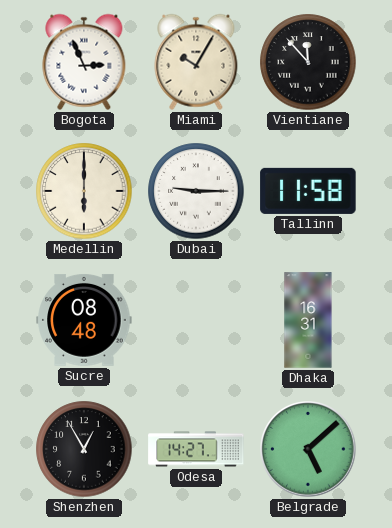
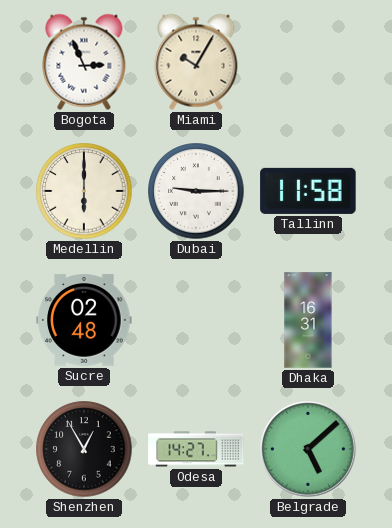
Vientiane: 11:53 -> none (308, 62)
Sucre: 08:48 -> 02:48 (84, 320)
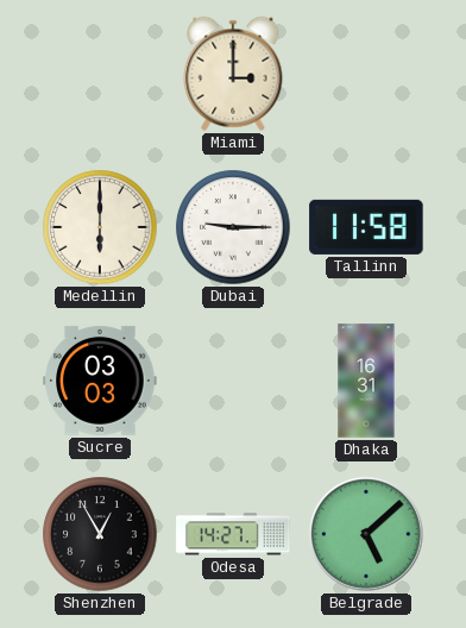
Bogota: 2:56 -> none (84, 62)
Miami: 10:05 -> 3:00 (233, 74)
Sucre: 02:48 -> 03:03 (100, 381)
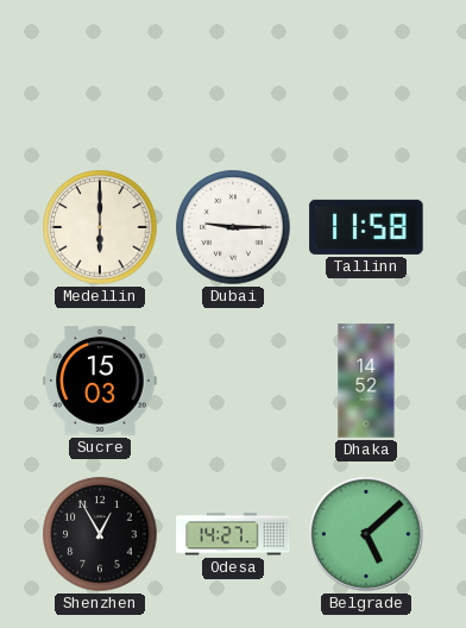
Miami: 3:00 -> none (233, 74)
Sucre: 03:03 -> 15:03 (100, 381)
Dhaka: 16:31 -> 14:52 (366, 381)
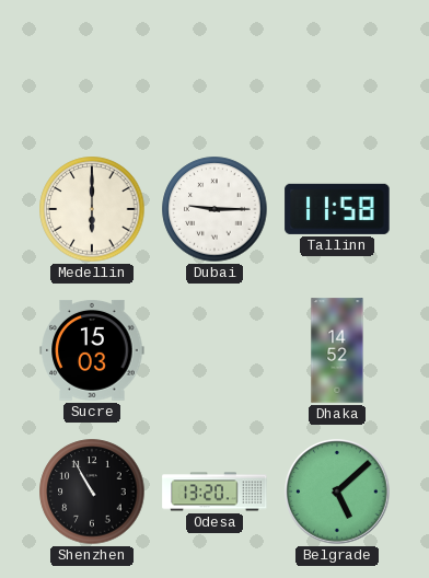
Shenzhen: 12:55 -> 10:55 (92, 492)
Odesa: 14:27 -> 13:20 (215, 492)
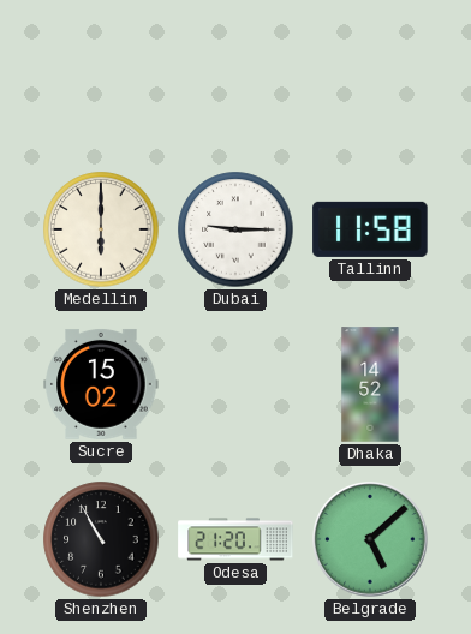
Sucre: 15:03 -> 15:02 (101, 384)
Odesa: 13:20 -> 21:20 (235, 539)
